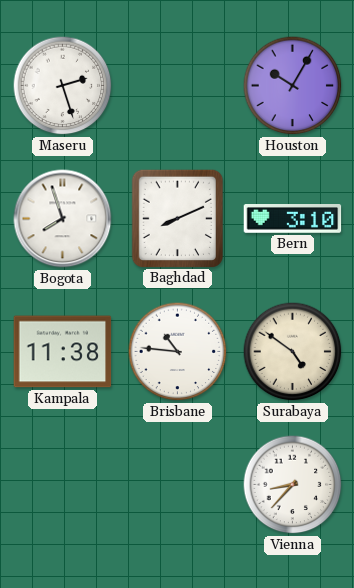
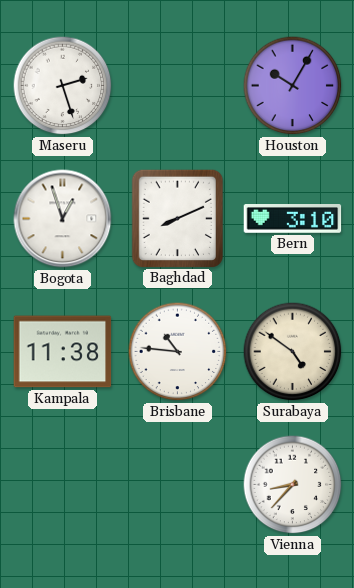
Bogota: 7:57 -> 12:57 (63, 219)
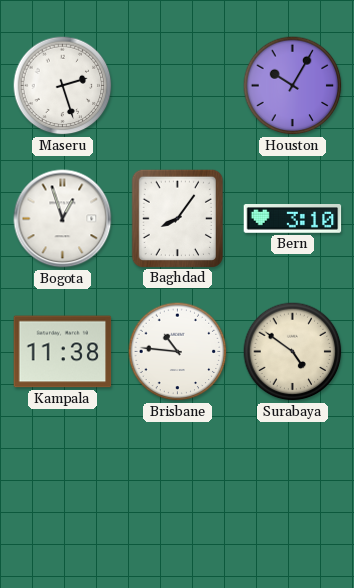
Baghdad: 8:11 -> 8:06 (177, 218)
Vienna: 8:37 -> none (293, 485)
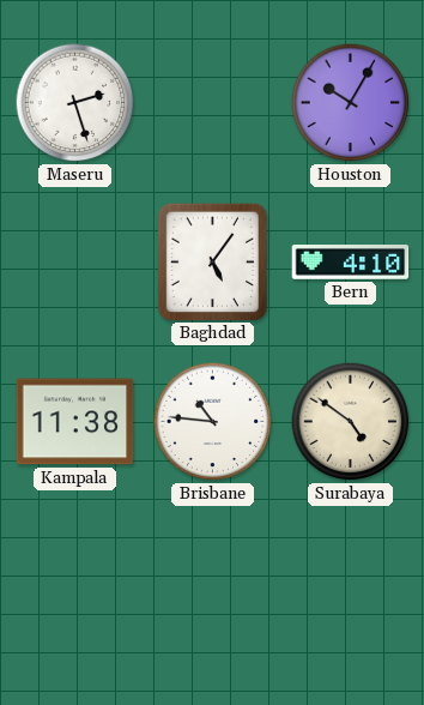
Bogota: 12:57 -> none (63, 219)
Baghdad: 8:06 -> 5:06 (212, 261)
Bern: 3:10 -> 4:10 (351, 263)
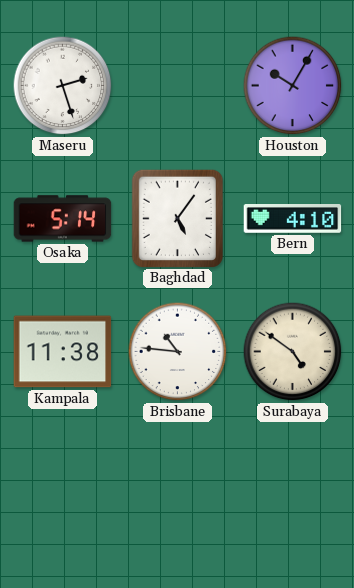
Osaka: none -> 5:14 (63, 219)
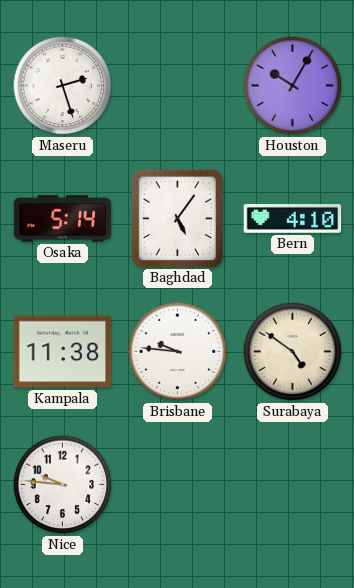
Brisbane: 10:46 -> 9:46 (178, 352)
Nice: none -> 9:46 (63, 485)
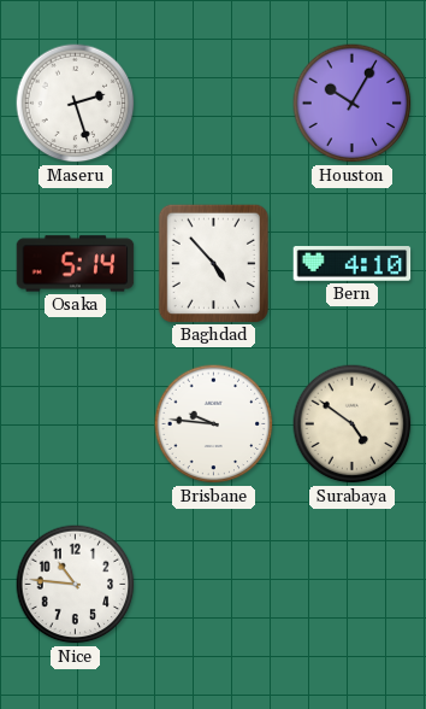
Baghdad: 5:06 -> 4:53 (213, 263)
Kampala: 11:38 -> none (63, 352)
Nice: 9:46 -> 10:46 (76, 585)
